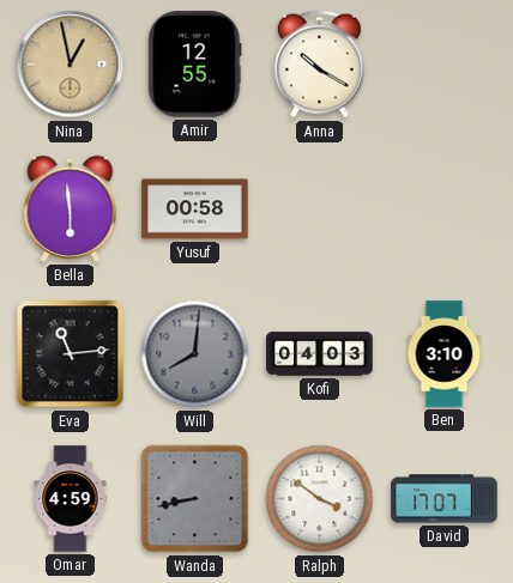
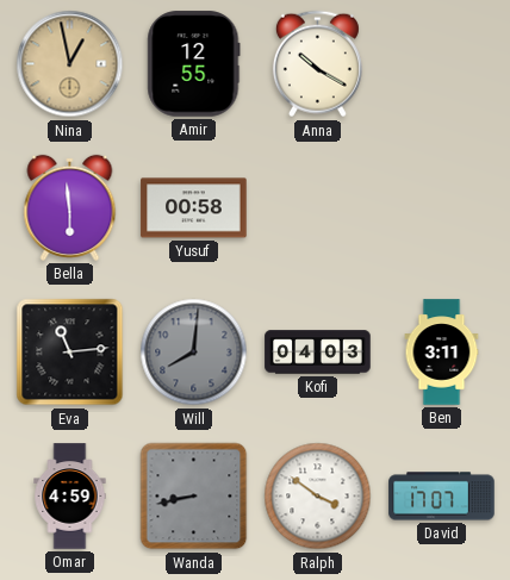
Ben: 3:10 -> 3:11 (442, 353)
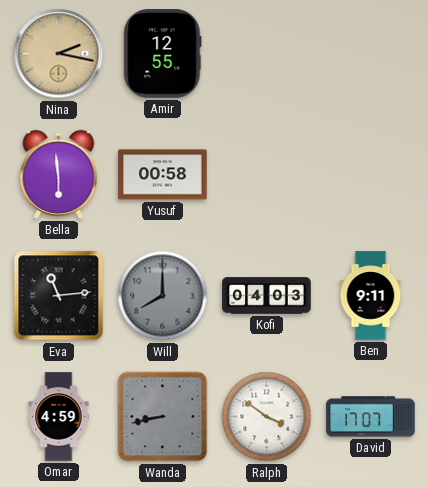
Nina: 12:58 -> 2:17 (59, 54)
Anna: 10:20 -> none (317, 64)
Will: 8:01 -> 8:00 (163, 296)
Ben: 3:11 -> 9:11 (371, 296)
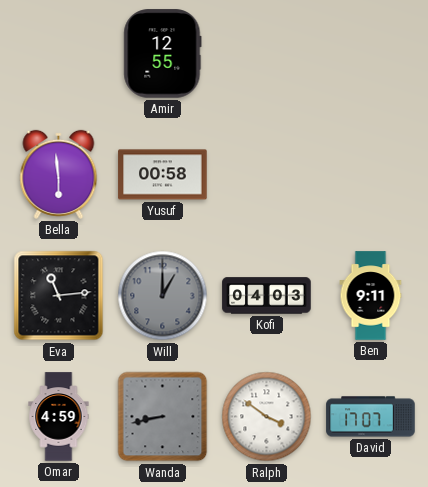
Nina: 2:17 -> none (59, 54)
Will: 8:00 -> 1:00 (163, 296)
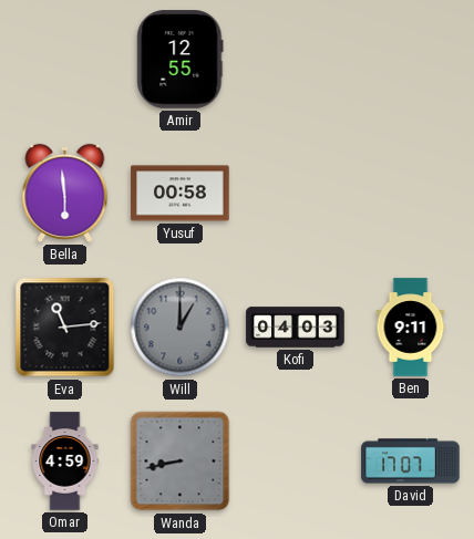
Ralph: 3:51 -> none (267, 417)
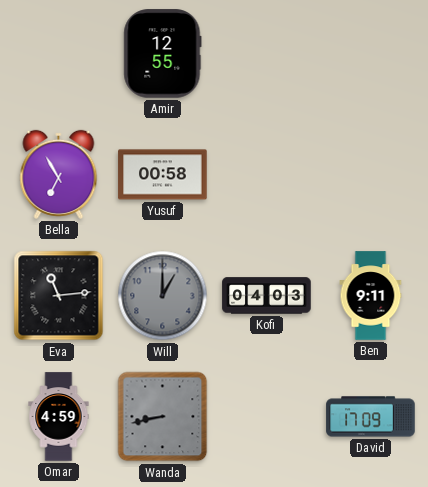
Bella: 5:59 -> 6:55 (59, 174)
David: 17:07 -> 17:09 (371, 417)
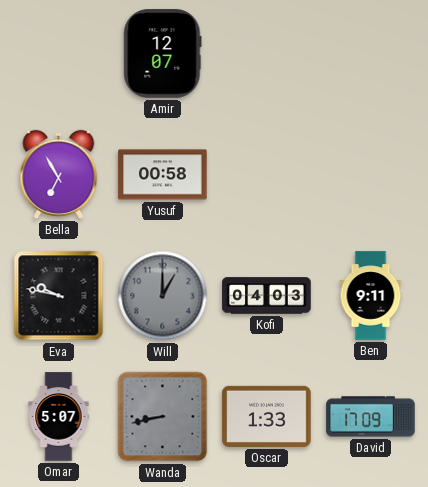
Amir: 12:55 -> 12:07 (163, 54)
Eva: 11:14 -> 9:47 (59, 296)
Omar: 4:59 -> 5:07 (59, 417)
Oscar: none -> 1:33 (267, 416)
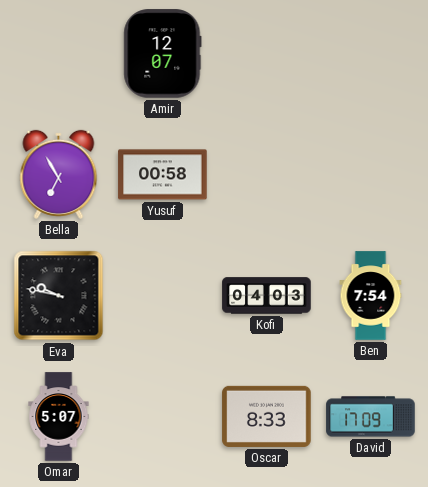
Will: 1:00 -> none (163, 296)
Ben: 9:11 -> 7:54 (371, 296)
Wanda: 8:43 -> none (163, 417)
Oscar: 1:33 -> 8:33 (267, 416)
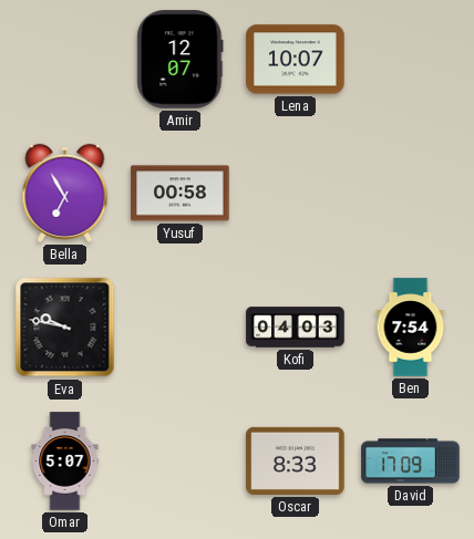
Lena: none -> 10:07 (296, 60)
